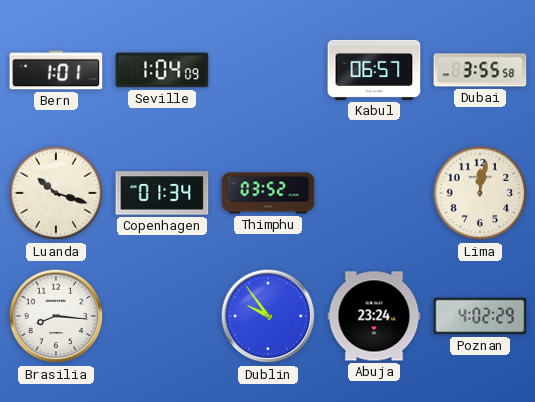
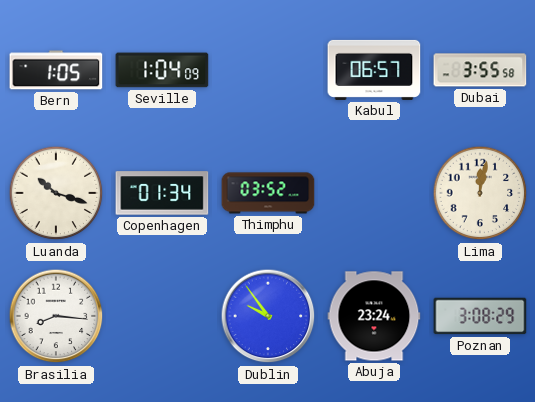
Bern: 1:01 -> 1:05 (56, 70)
Poznan: 4:02 -> 3:08 (480, 316)
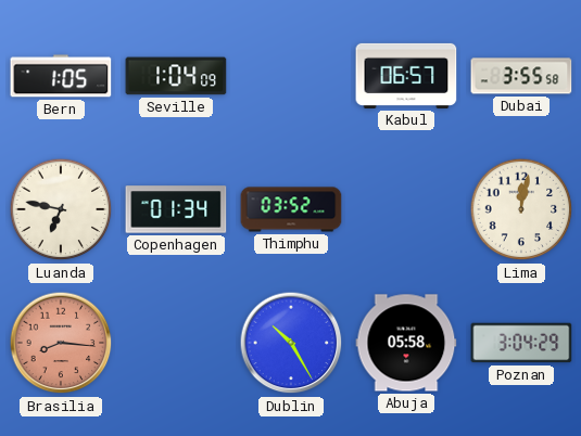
Luanda: 10:18 -> 6:47 (61, 209)
Brasilia dial: white -> salmon (61, 343)
Dublin: 9:54 -> 10:25 (291, 343)
Abuja: 23:24 -> 05:58 (406, 343)
Poznan: 3:08 -> 3:04 (521, 343)
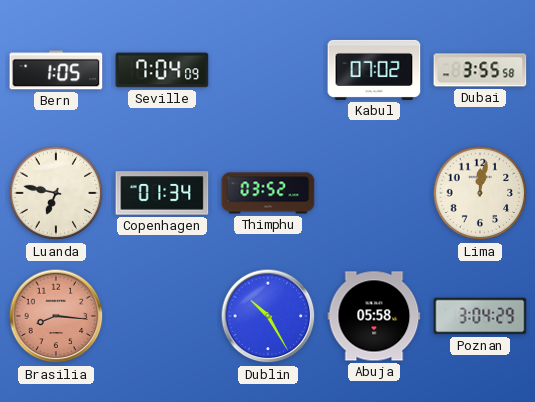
Seville: 1:04 -> 7:04 (162, 70)
Kabul: 06:57 -> 07:02 (374, 70)
